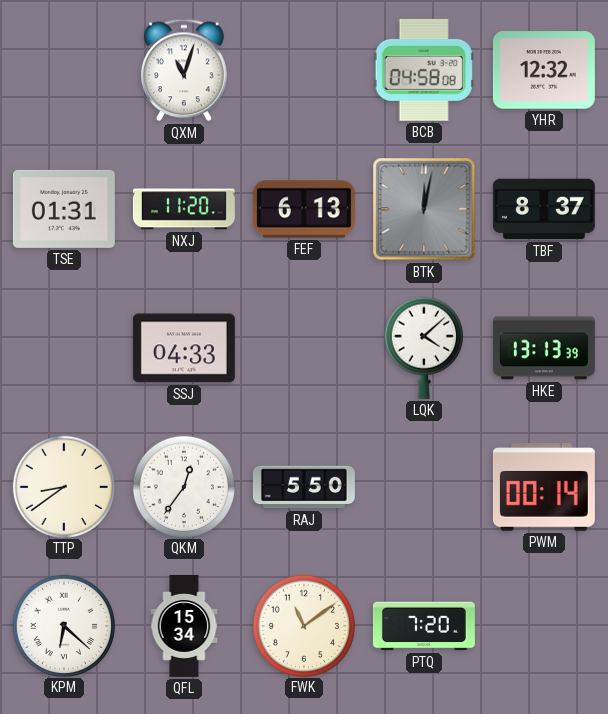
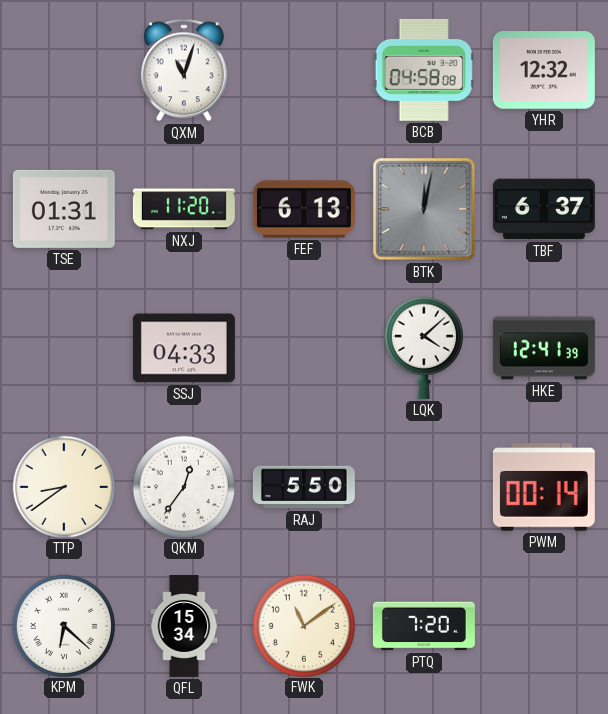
TBF: 8:37 -> 6:37 (544, 209)
HKE: 13:13 -> 12:41 (544, 348)
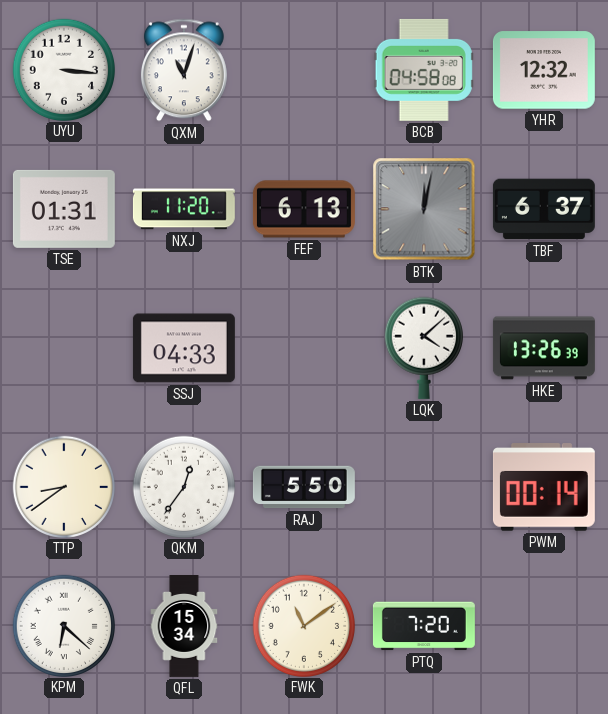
UYU: none -> 3:16 (63, 69)
HKE: 12:41 -> 13:26 (544, 348)
